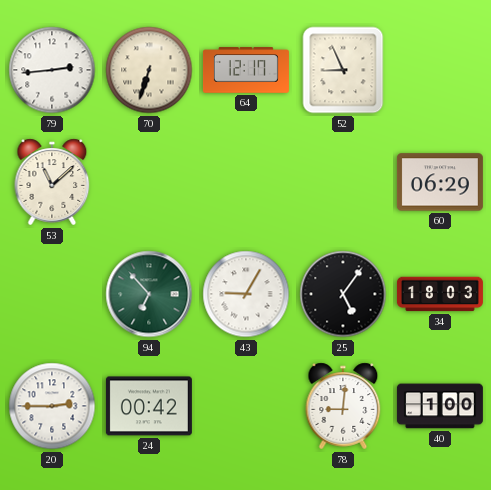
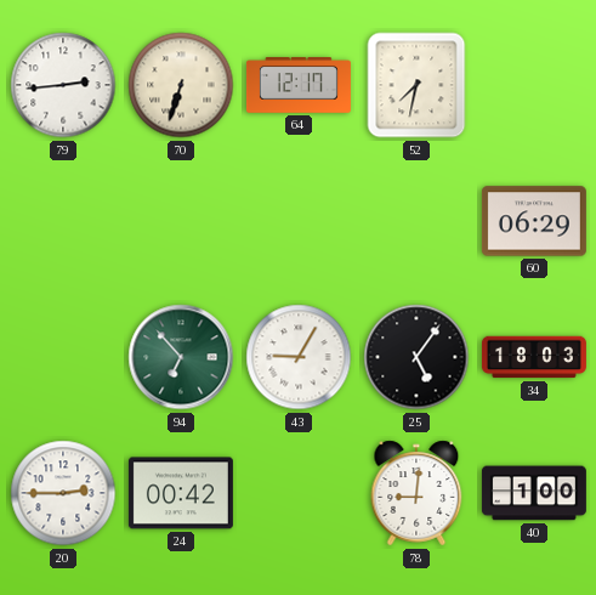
52: 8:56 -> 7:32 (416, 85)
53: 11:08 -> none (52, 182)
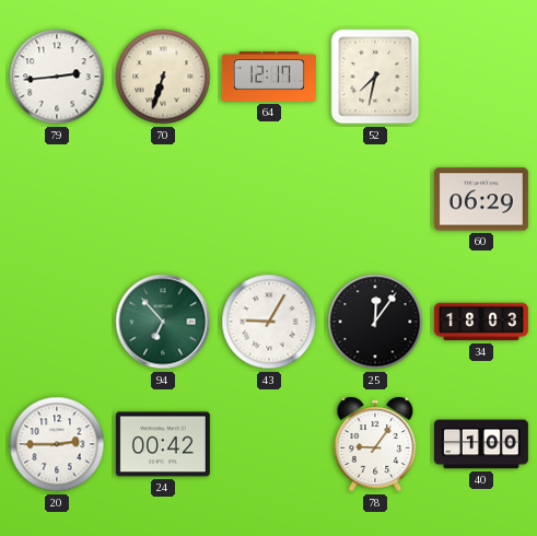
25: 5:06 -> 12:06 (375, 322)
78: 9:01 -> 9:06 (375, 444)
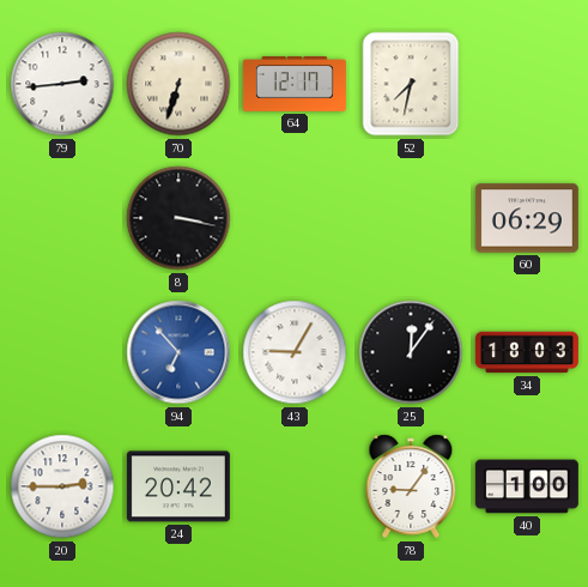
8: none -> 3:17 (178, 218)
94 dial: green -> blue (178, 352)
24: 00:42 -> 20:42 (178, 486)
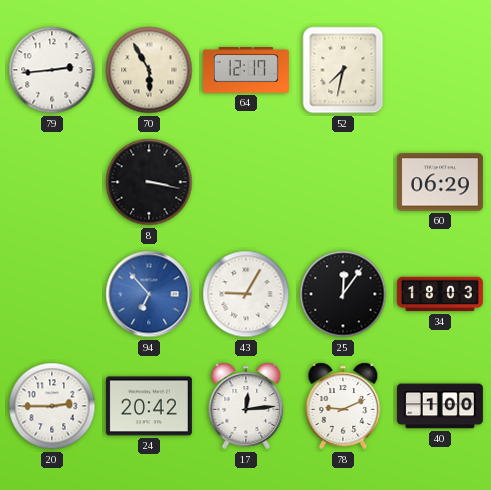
70: 6:33 -> 5:55 (149, 70)
17: none -> 12:14 (246, 406)
78: 9:06 -> 9:11 (343, 406)
